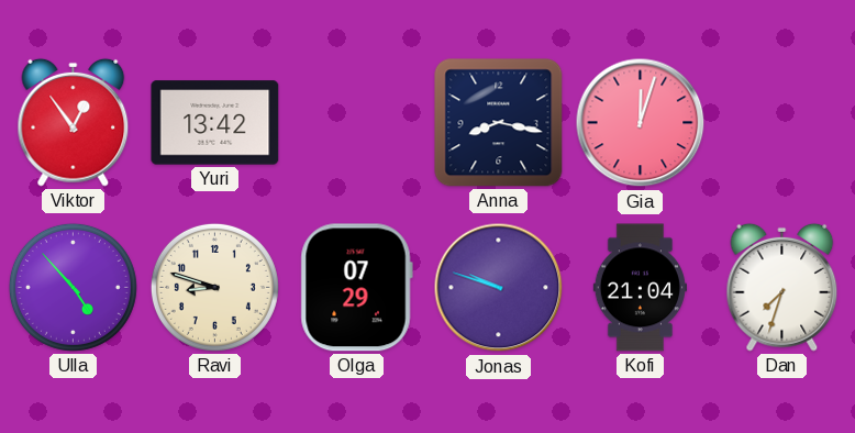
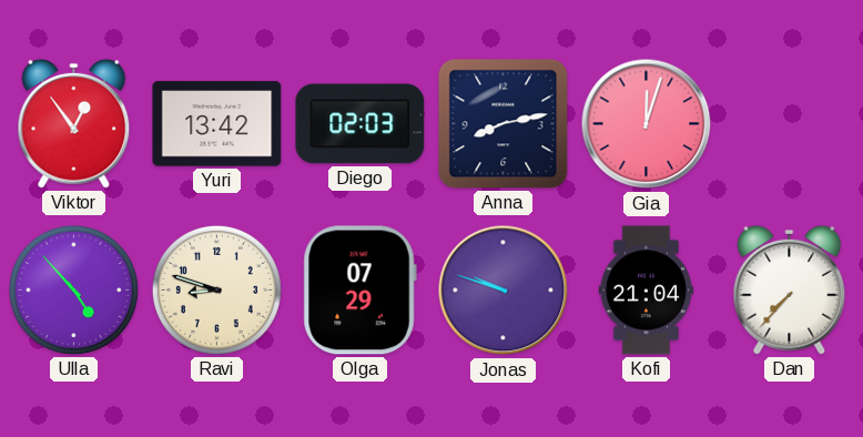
Diego: none -> 02:03 (361, 124)
Anna: 8:17 -> 8:13 (504, 124)
Dan: 7:33 -> 7:37 (790, 289)
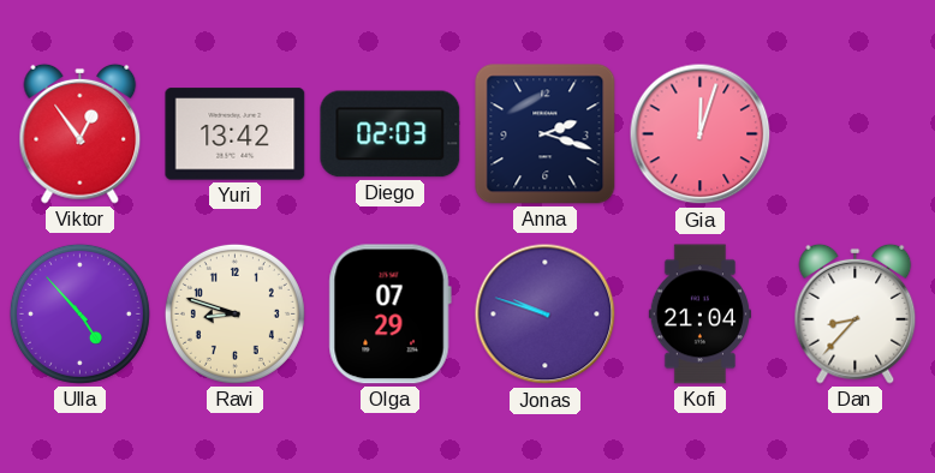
Anna: 8:13 -> 2:18 (546, 134)
Dan: 7:37 -> 8:37 (856, 313)
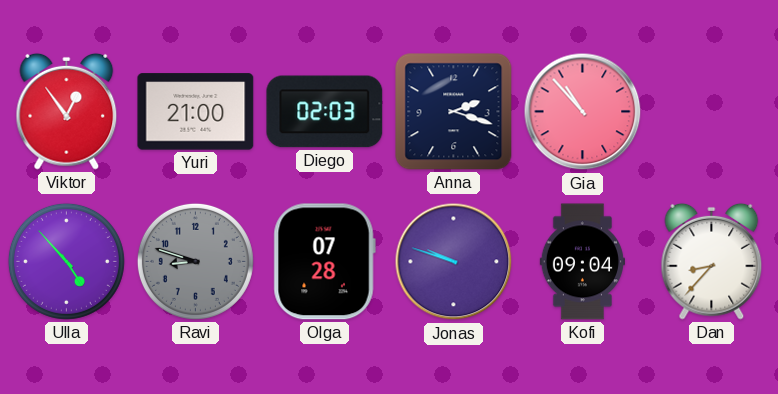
Yuri: 13:42 -> 21:00 (196, 112)
Gia: 12:03 -> 10:53 (583, 112)
Ravi dial: cream -> grey (195, 261)
Olga: 07:29 -> 07:28 (324, 262)
Kofi: 21:04 -> 09:04 (582, 262)
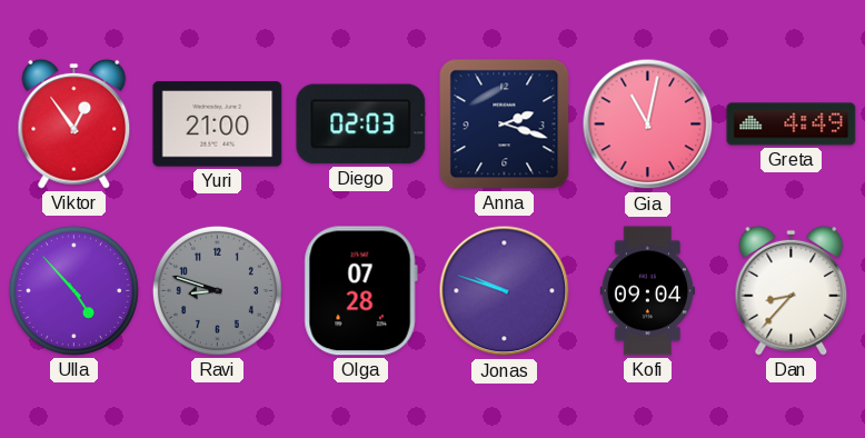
Gia: 10:53 -> 11:02 (648, 125)
Greta: none -> 4:49 (792, 125)
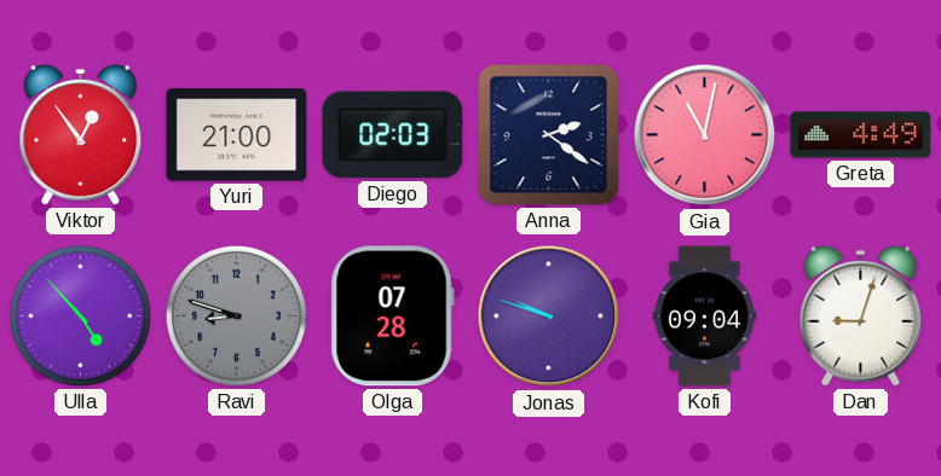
Anna: 2:18 -> 2:21 (549, 135)
Dan: 8:37 -> 9:03 (861, 315)
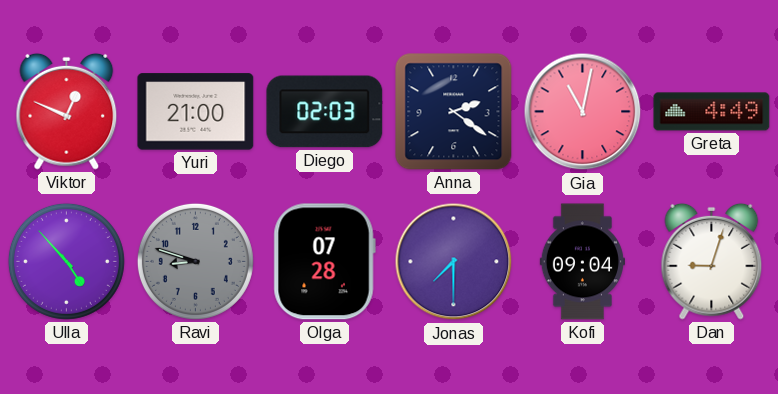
Viktor: 12:54 -> 12:49 (67, 111)
Jonas: 9:48 -> 7:30 (454, 262)
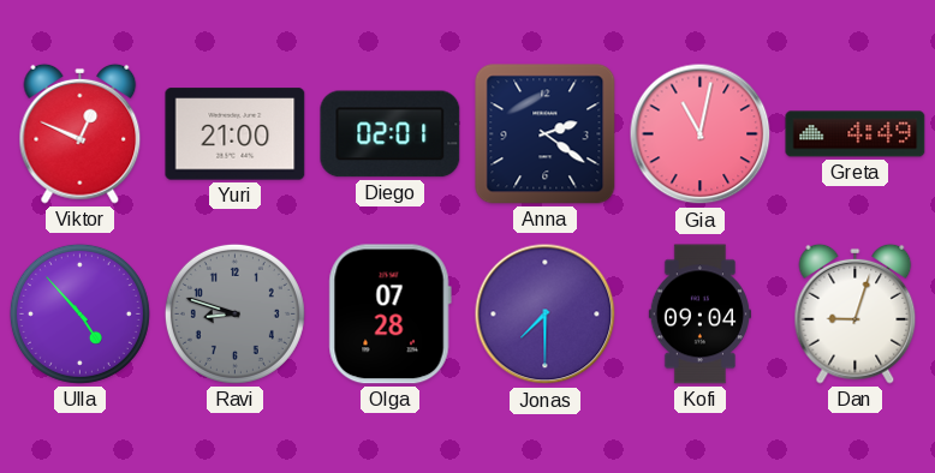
Diego: 02:03 -> 02:01 (391, 134)
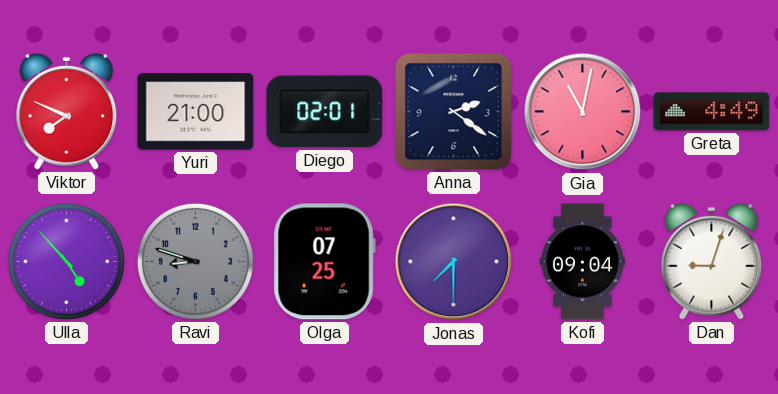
Viktor: 12:49 -> 7:49 (67, 111)
Olga: 07:28 -> 07:25 (324, 262)
